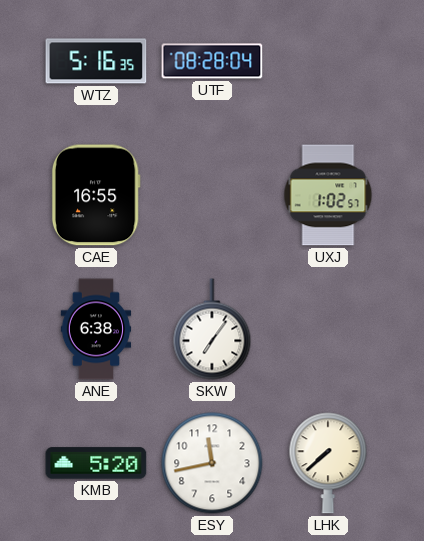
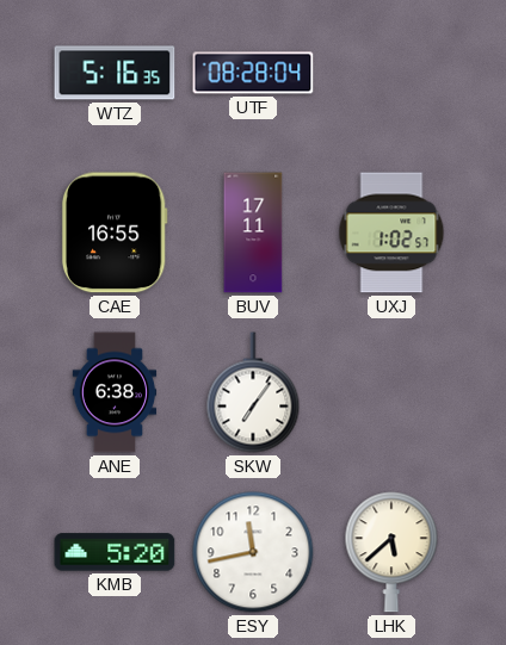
BUV: none -> 17:11 (253, 232)
LHK: 7:38 -> 5:38 (391, 552)
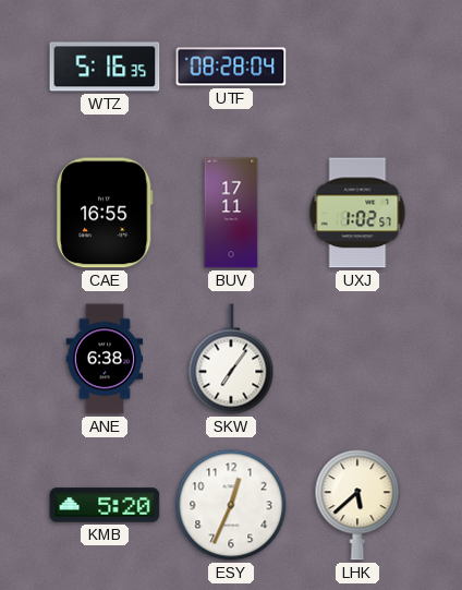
ESY: 11:43 -> 12:34 (231, 505)
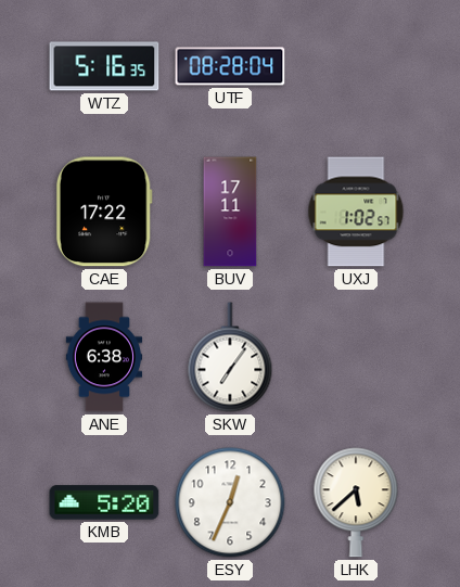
CAE: 16:55 -> 17:22 (104, 212)
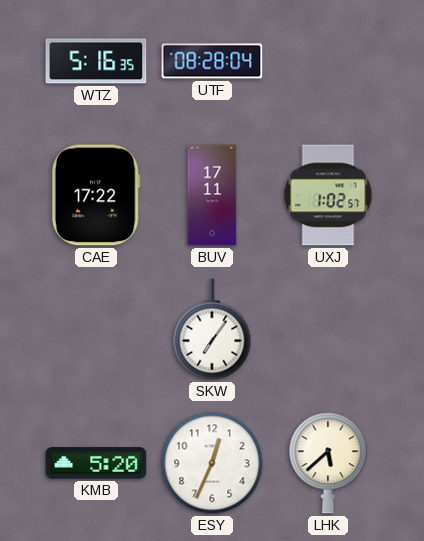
ANE: 6:38 -> none (104, 357)
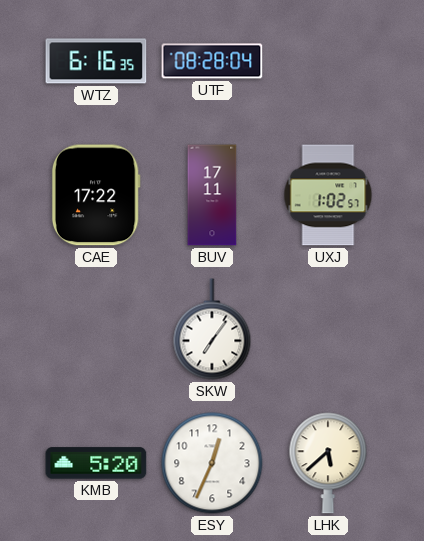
WTZ: 5:16 -> 6:16 (96, 61)
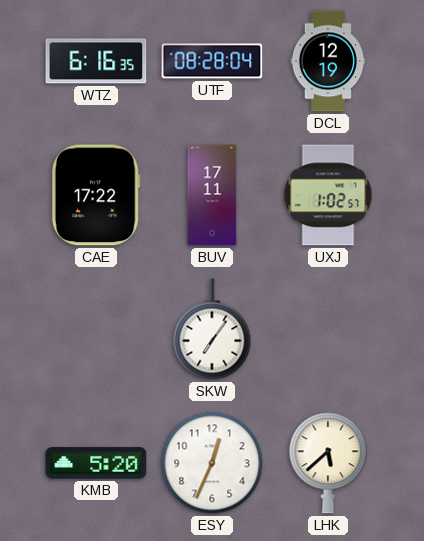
DCL: none -> 12:19 (327, 61)
